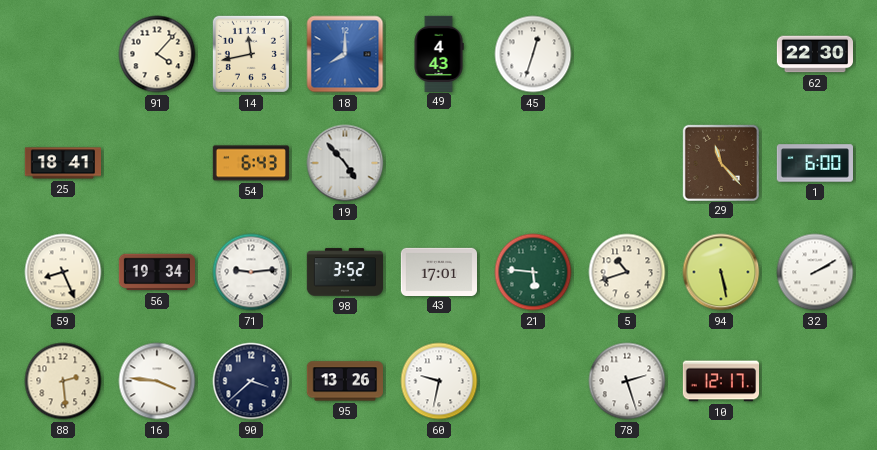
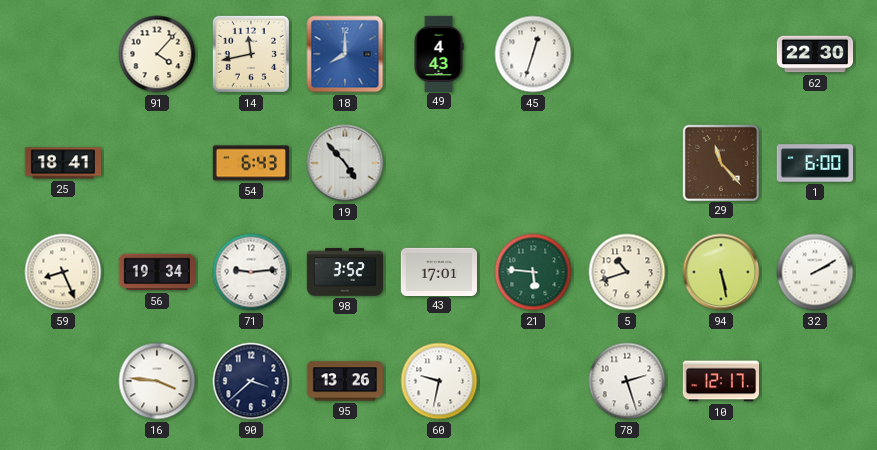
88: 2:29 -> none (63, 381)
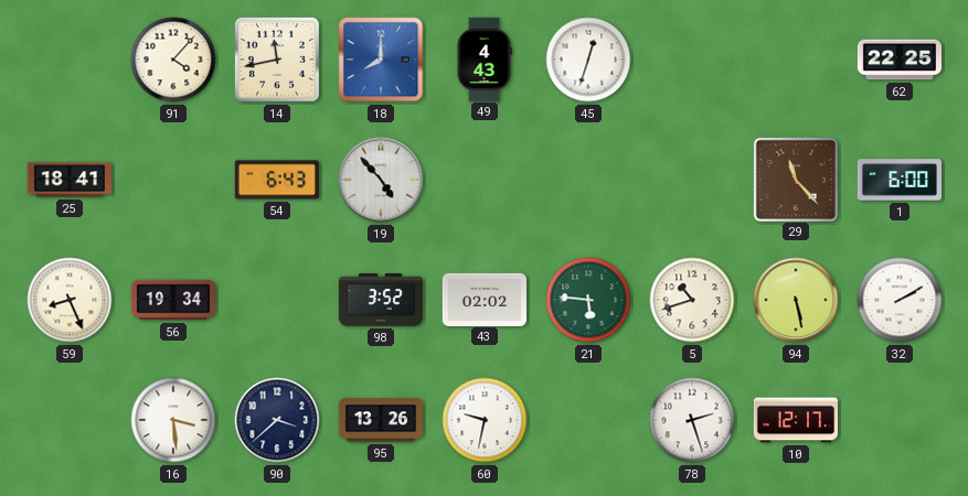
62: 22:30 -> 22:25 (898, 60)
71: 9:14 -> none (251, 272)
43: 17:01 -> 02:02 (483, 299)
16: 3:46 -> 3:29 (173, 420)
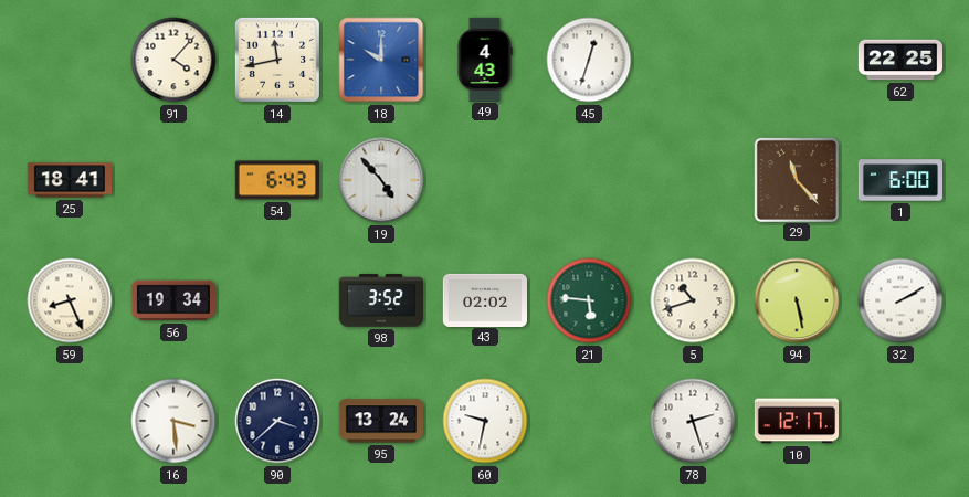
18: 8:00 -> 10:00 (381, 60)
95: 13:26 -> 13:24 (381, 421)
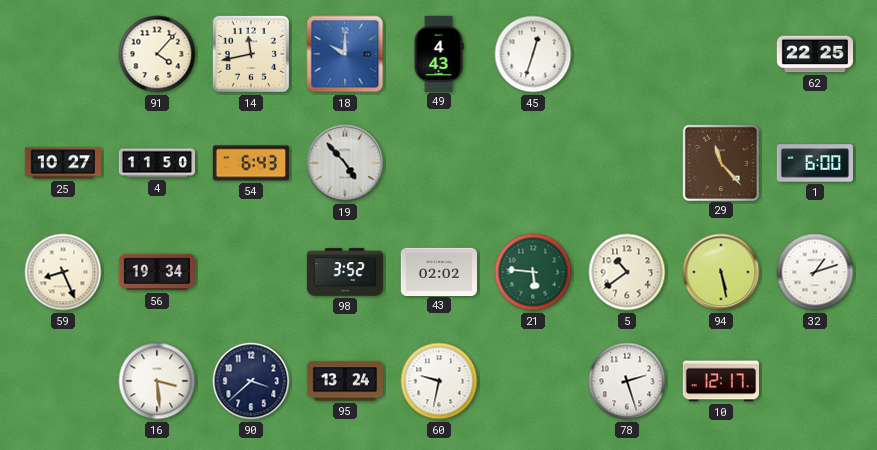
25: 18:41 -> 10:27 (62, 163)
4: none -> 11:50 (156, 163)
5: 10:42 -> 10:39 (627, 272)
32: 2:10 -> 1:12 (815, 272)
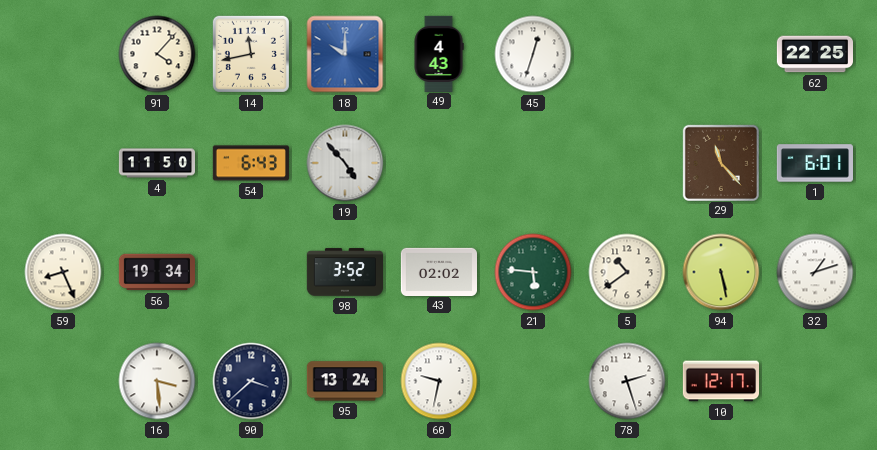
25: 10:27 -> none (62, 163)
1: 6:00 -> 6:01 (814, 163)
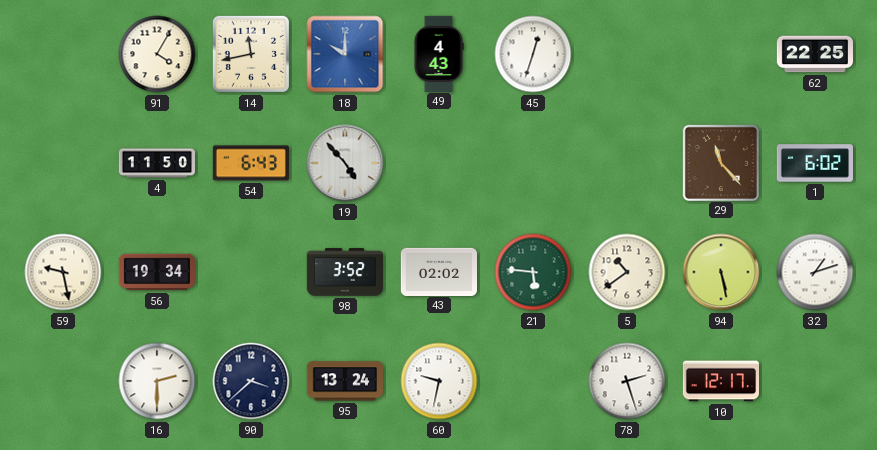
91: 4:07 -> 4:05 (157, 54)
1: 6:01 -> 6:02 (814, 163)
59: 8:26 -> 9:28 (63, 272)
16: 3:29 -> 2:30 (157, 381)
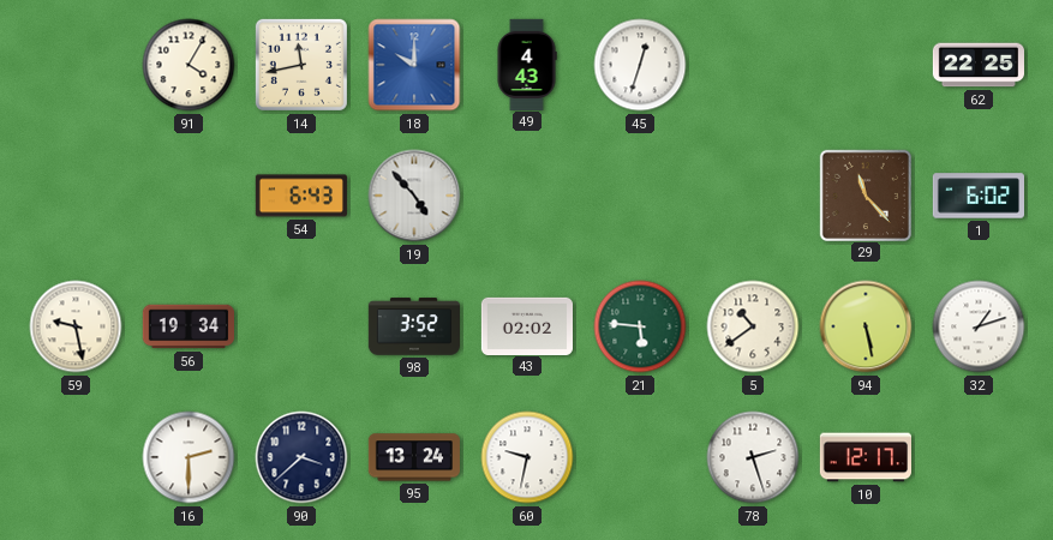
4: 11:50 -> none (156, 163)
